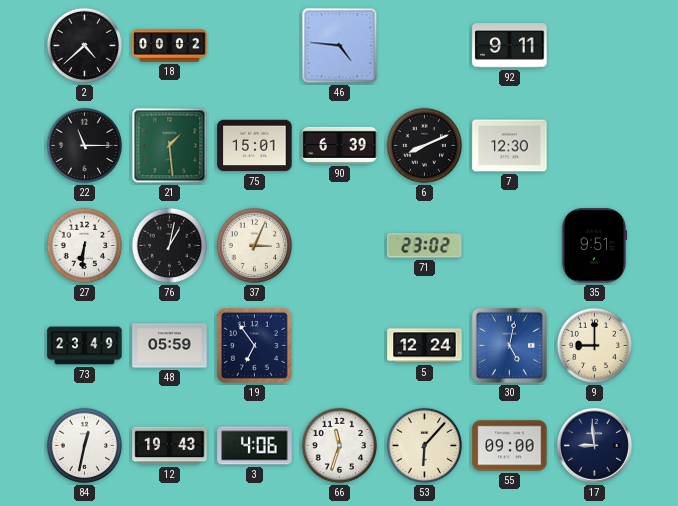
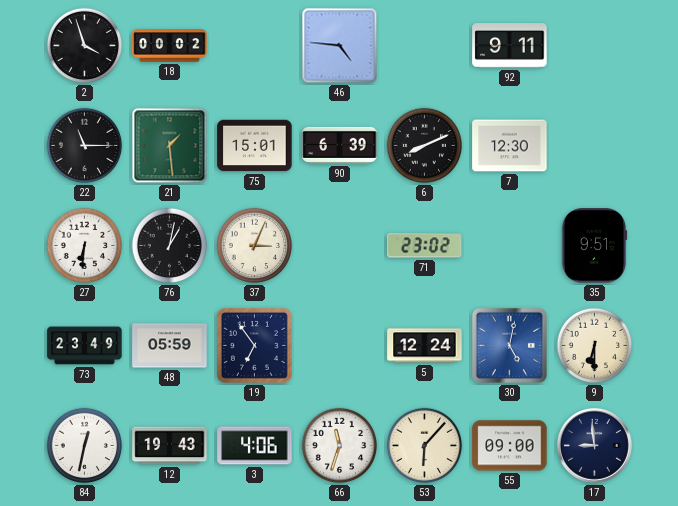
2: 4:38 -> 3:57 (85, 46)
9: 9:00 -> 6:30 (595, 346)
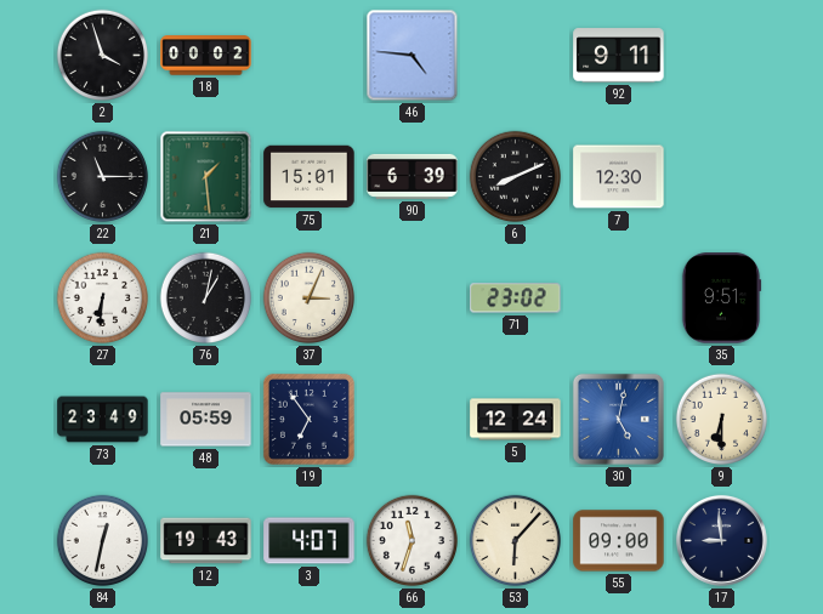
3: 4:06 -> 4:07 (310, 541)
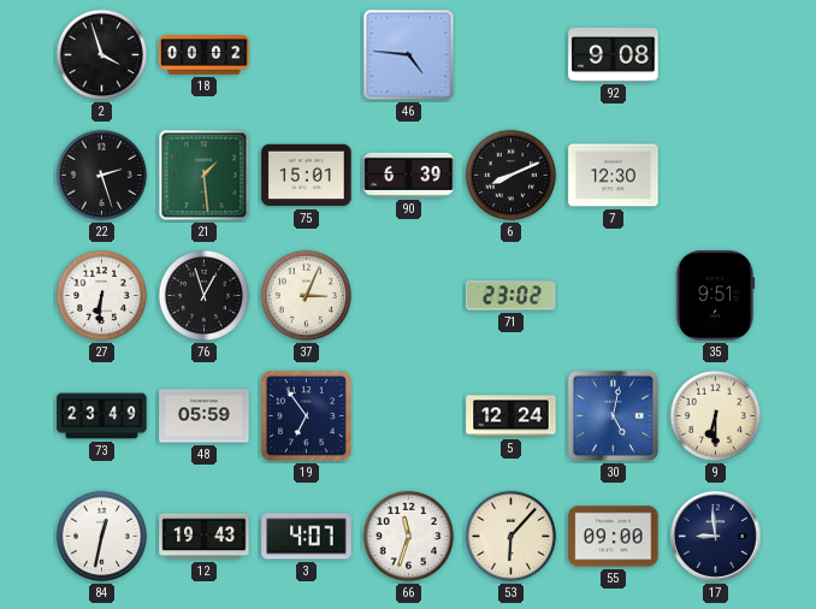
92: 9:11 -> 9:08 (614, 55)
22: 11:15 -> 2:27 (102, 176)
76: 1:02 -> 12:57 (205, 296)
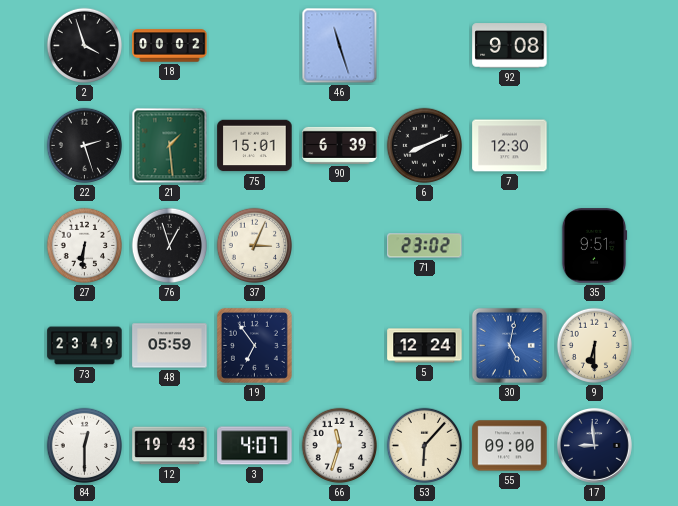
46: 4:46 -> 11:27 (340, 46)
84: 12:32 -> 12:30 (85, 446)
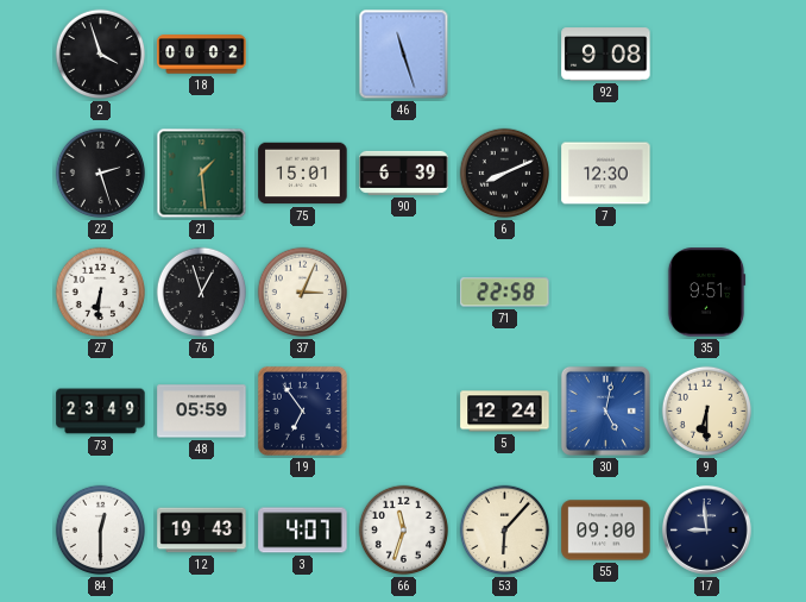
71: 23:02 -> 22:58 (505, 293)
